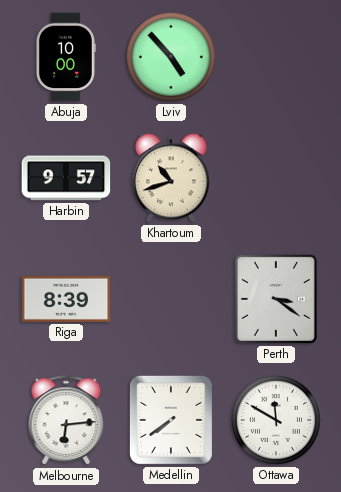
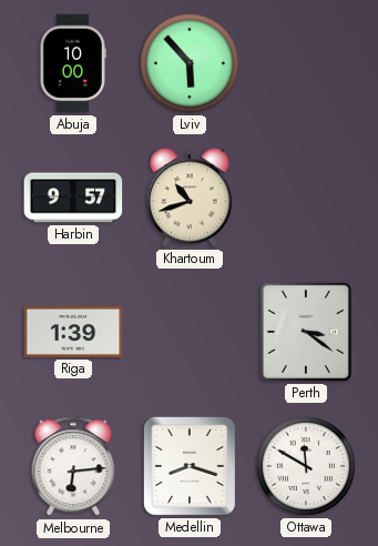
Lviv: 4:53 -> 5:53 (190, 63)
Riga: 8:39 -> 1:39 (73, 332)
Medellin: 7:39 -> 8:18 (190, 466)
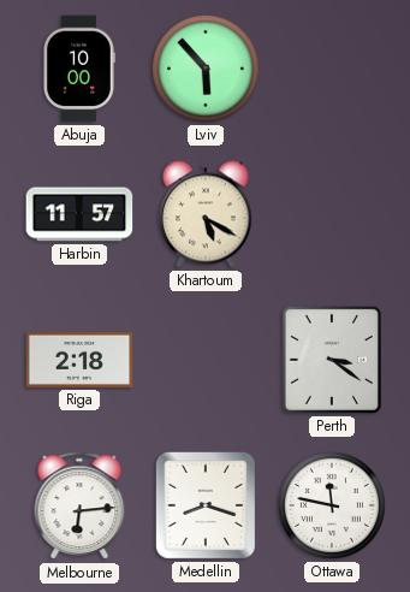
Harbin: 9:57 -> 11:57 (79, 214)
Khartoum: 10:42 -> 5:20 (206, 214)
Riga: 1:39 -> 2:18 (79, 360)
Ottawa: 11:50 -> 11:47 (332, 505)
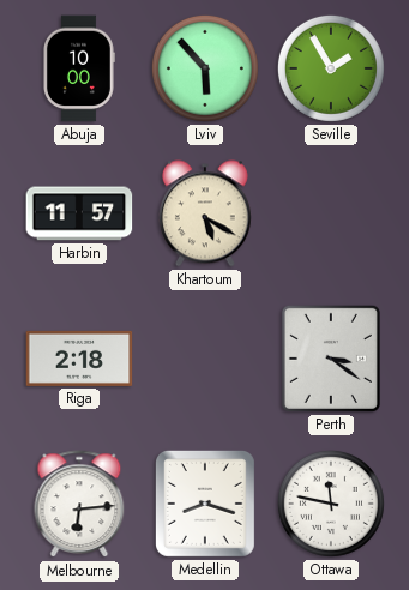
Seville: none -> 1:55 (331, 68)
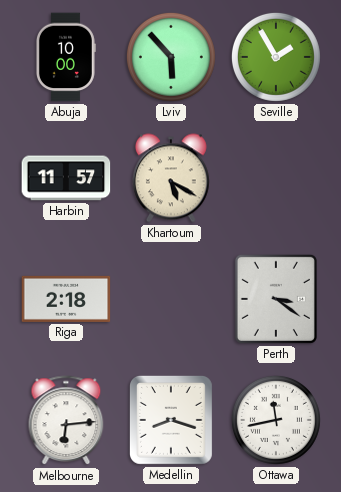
Ottawa: 11:47 -> 11:43 (276, 420)
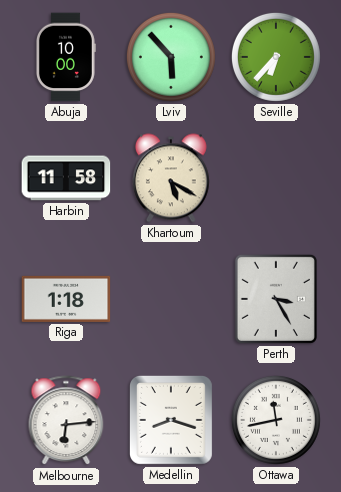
Seville: 1:55 -> 6:37 (276, 57)
Harbin: 11:57 -> 11:58 (66, 178)
Riga: 2:18 -> 1:18 (66, 299)
Perth: 3:21 -> 3:25 (276, 299)
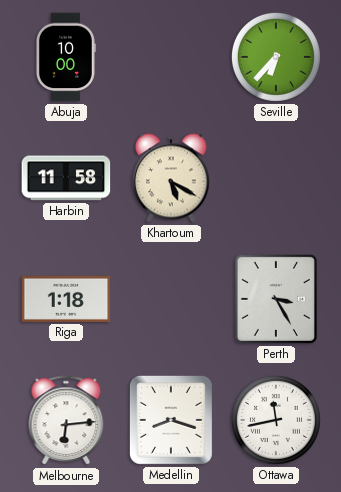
Lviv: 5:53 -> none (171, 57)
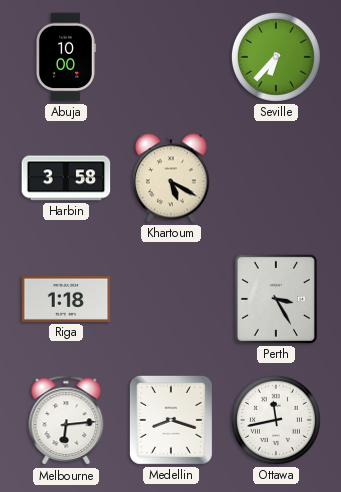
Harbin: 11:58 -> 3:58 (66, 178)
